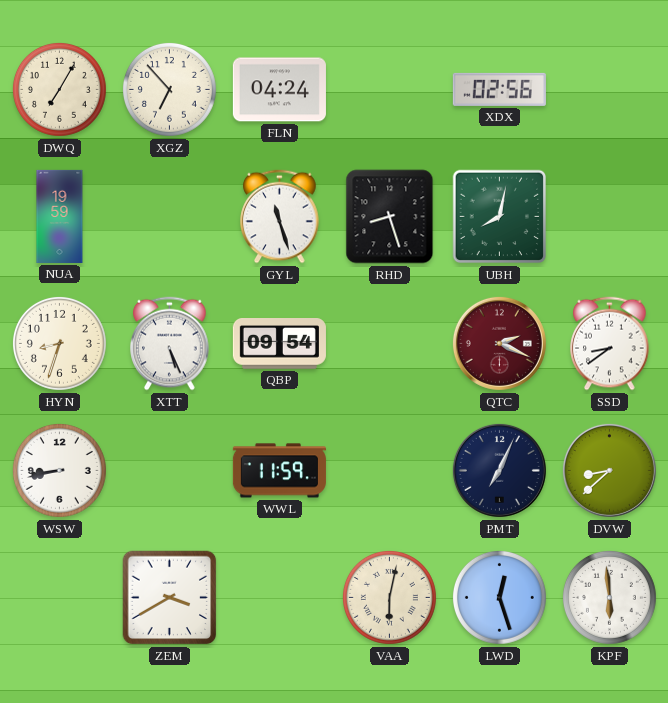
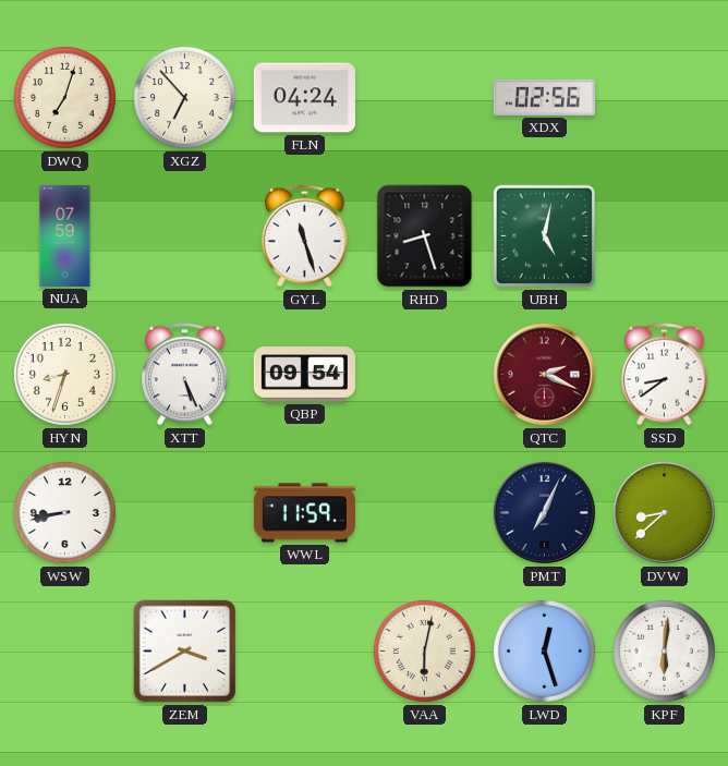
DWQ: 7:05 -> 7:03 (64, 97)
NUA: 19:59 -> 07:59 (65, 235)
UBH: 8:02 -> 5:02 (545, 236)
KPF: 5:59 -> 6:01 (664, 651)
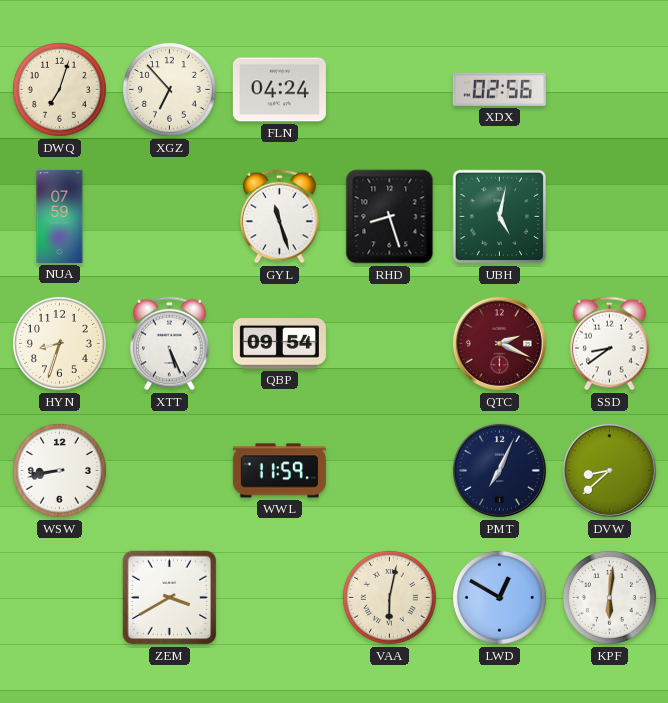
LWD: 12:27 -> 12:50 (499, 597)
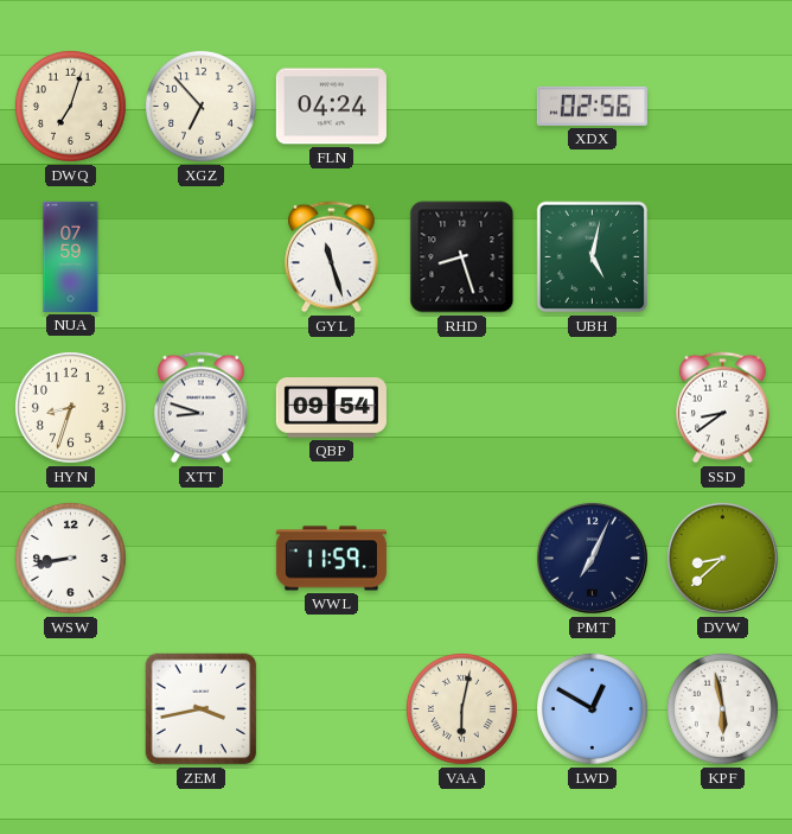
XTT: 5:26 -> 8:48 (202, 408)
QTC: 2:19 -> none (499, 343)
ZEM: 3:40 -> 3:43 (202, 709)
KPF: 6:01 -> 5:58 (722, 708)
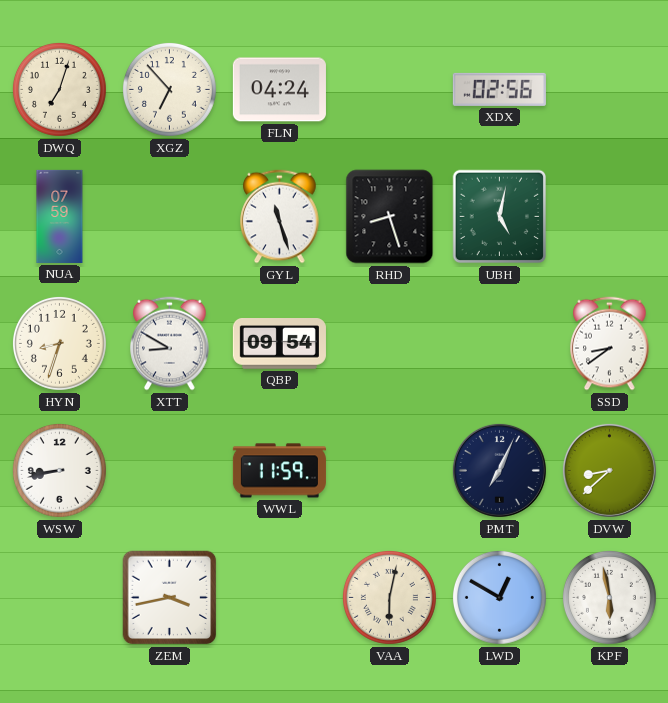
XTT: 8:48 -> 8:50 (170, 344)
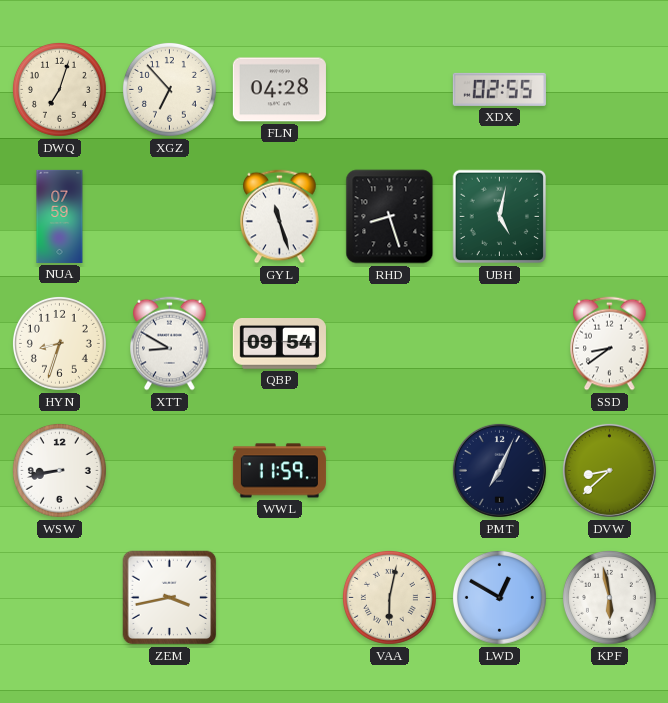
FLN: 04:24 -> 04:28 (279, 90)
XDX: 02:56 -> 02:55 (499, 89)
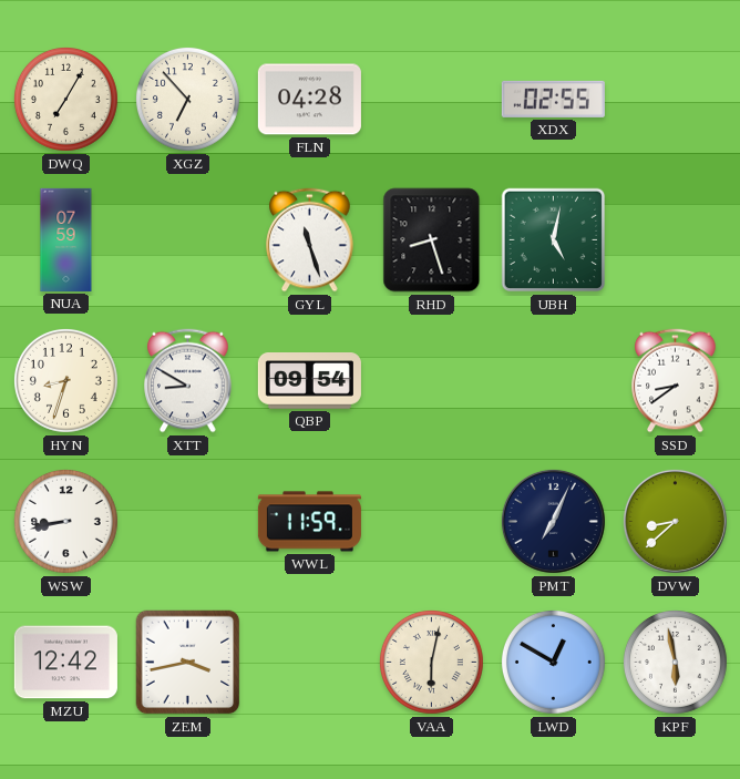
DWQ: 7:03 -> 7:05 (65, 99)
MZU: none -> 12:42 (65, 663)
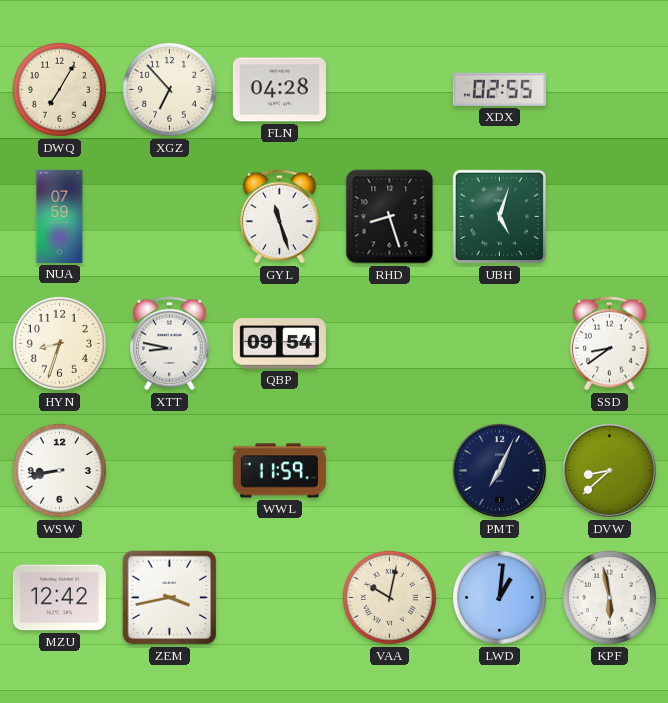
UBH: 5:02 -> 5:03 (500, 217)
XTT: 8:50 -> 8:47 (170, 344)
VAA: 6:02 -> 10:02 (389, 597)
LWD: 12:50 -> 1:01 (499, 597)
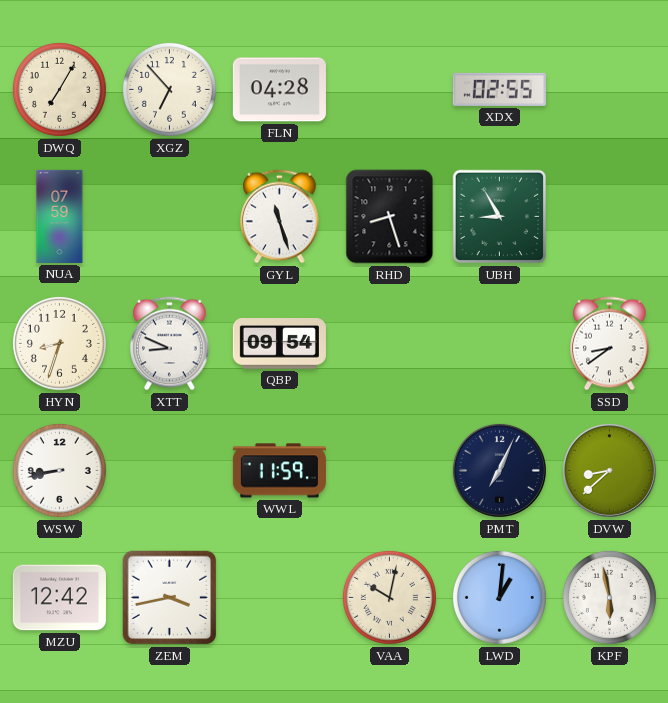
UBH: 5:03 -> 8:55 (500, 217)
XTT: 8:47 -> 8:49 (170, 344)
